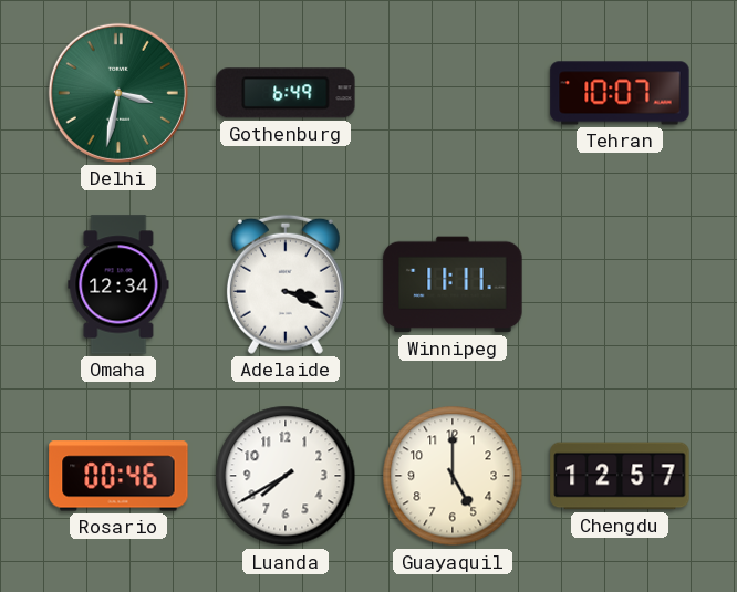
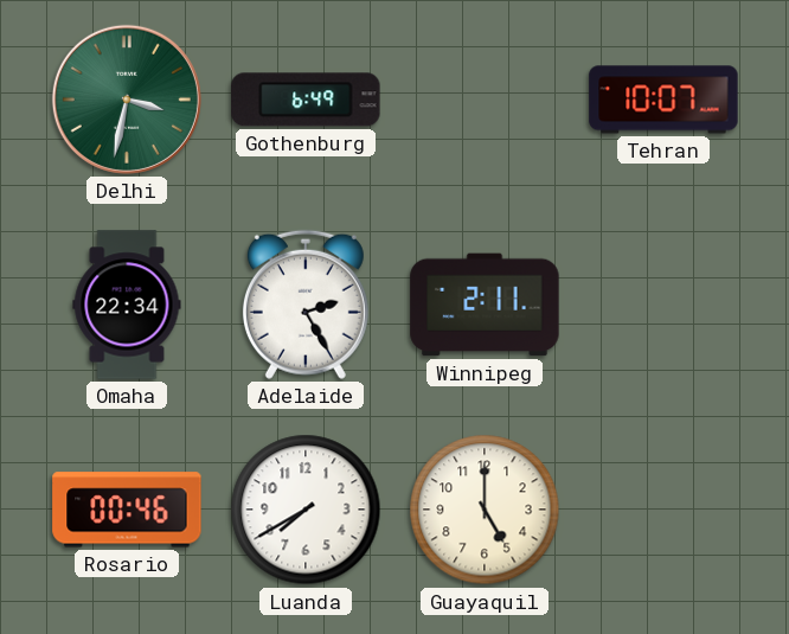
Omaha: 12:34 -> 22:34 (127, 305)
Adelaide: 3:19 -> 2:25 (306, 305)
Winnipeg: 11:11 -> 2:11 (485, 305)
Chengdu: 12:57 -> none (620, 476)
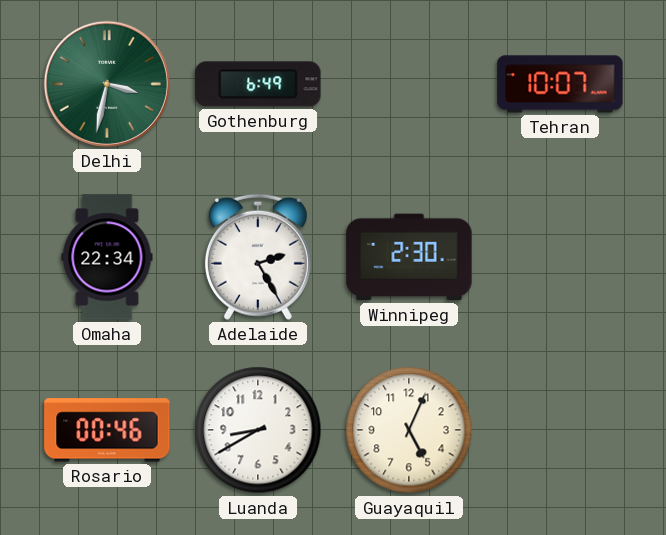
Winnipeg: 2:11 -> 2:30 (409, 257)
Luanda: 7:40 -> 8:40 (258, 430)
Guayaquil: 5:00 -> 5:04 (409, 430)
